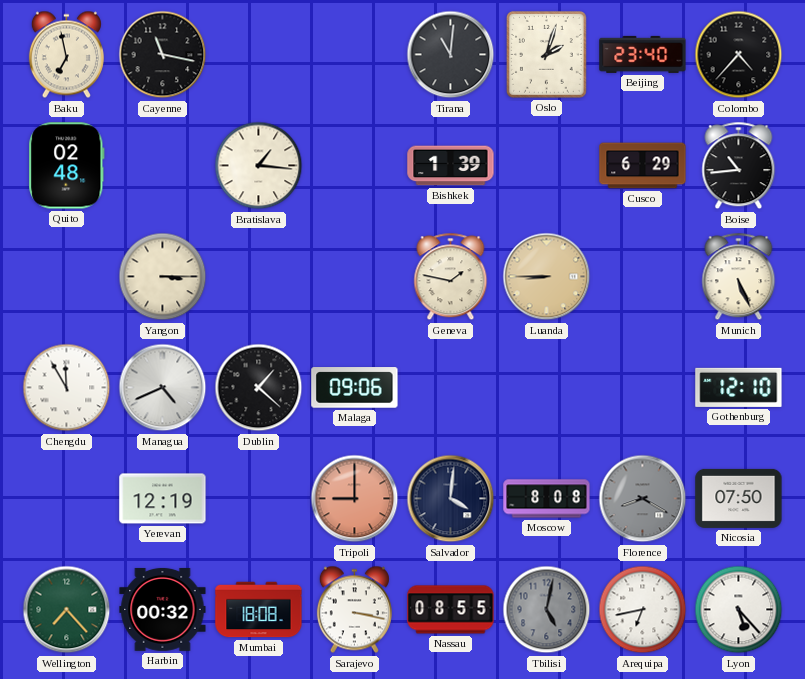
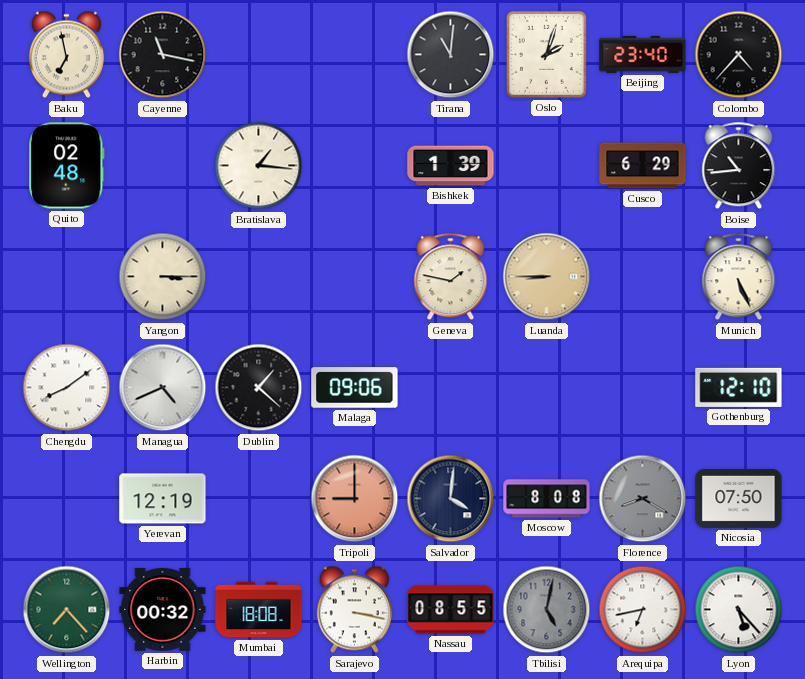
Chengdu: 11:55 -> 8:09 (67, 388)
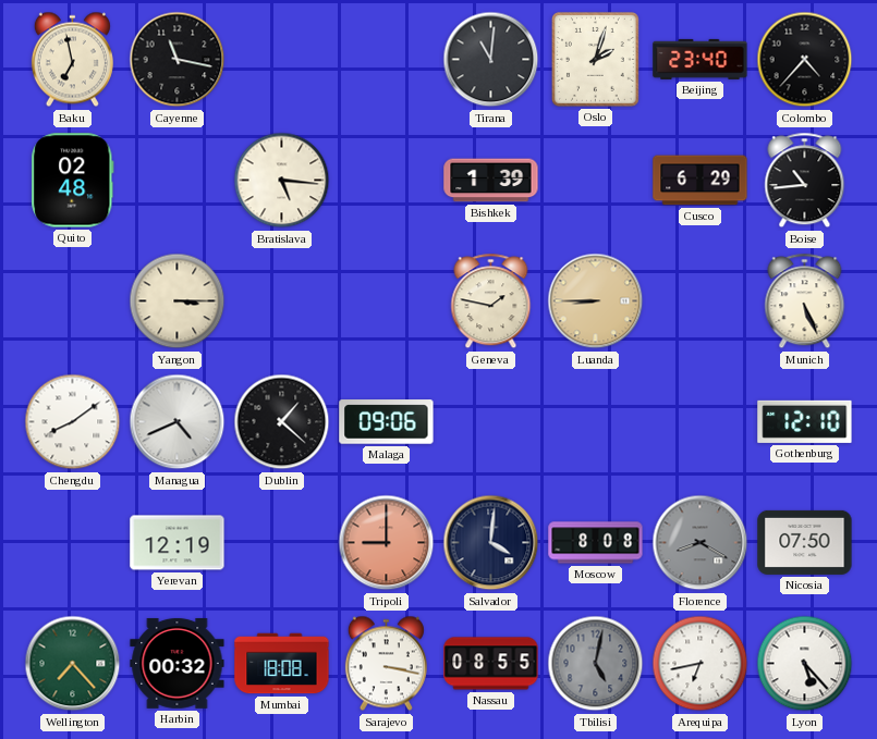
Bratislava: 1:16 -> 5:16 (282, 181)
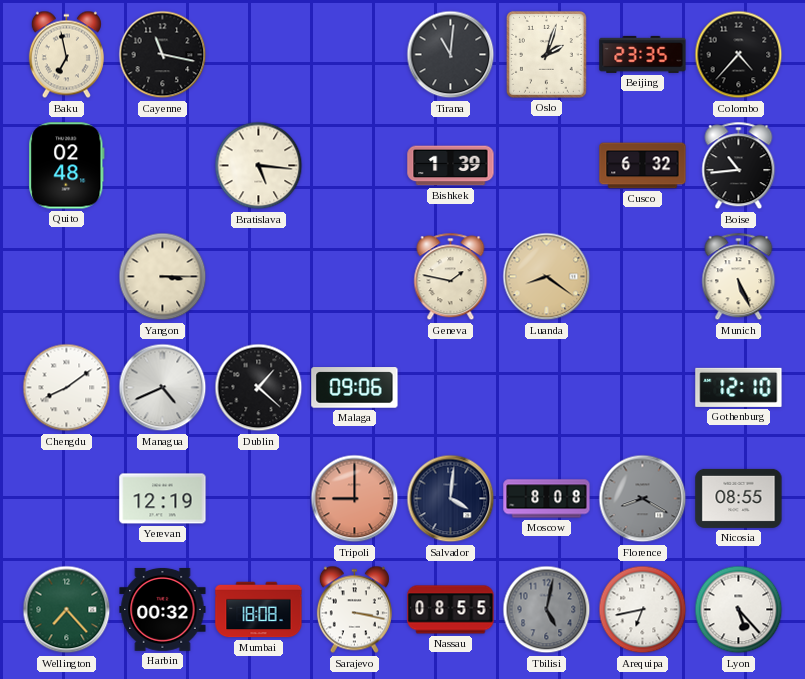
Beijing: 23:40 -> 23:35 (643, 54)
Cusco: 6:29 -> 6:32 (643, 166)
Luanda: 8:45 -> 8:21 (547, 277)
Nicosia: 07:50 -> 08:55 (739, 498)
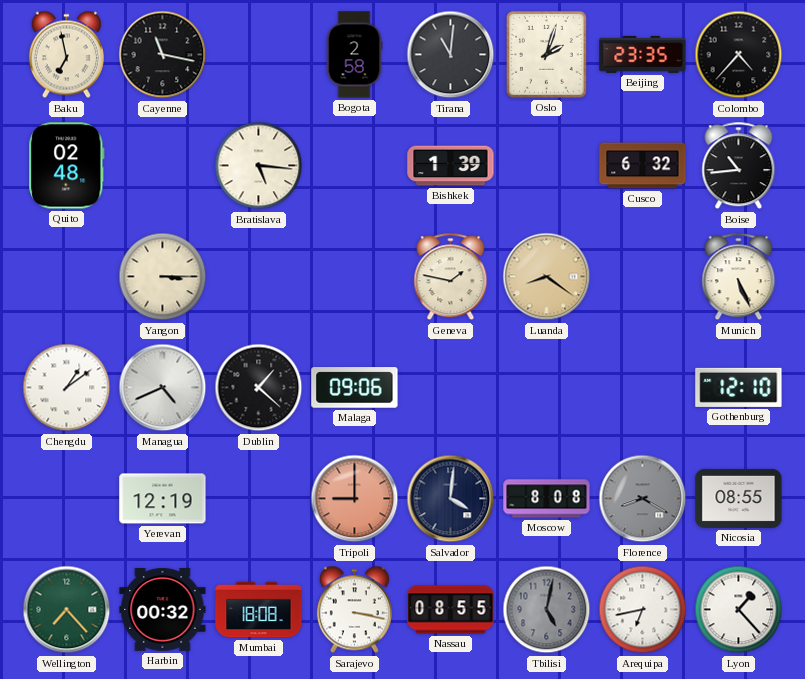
Bogota: none -> 2:58 (354, 55)
Chengdu: 8:09 -> 1:09 (67, 388)
Lyon: 5:23 -> 1:23 (739, 610)
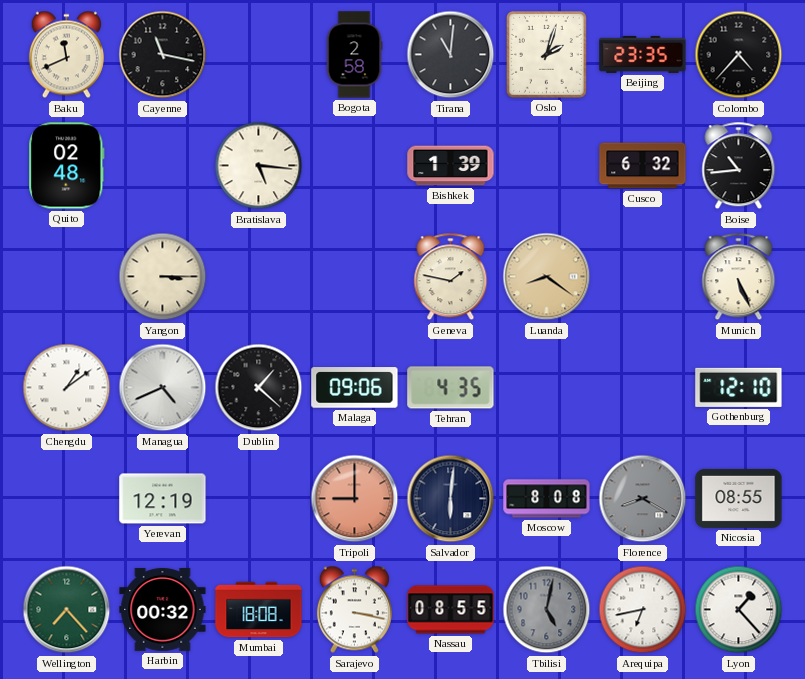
Baku: 6:58 -> 11:41 (66, 55)
Tehran: none -> 4:35 (451, 388)
Salvador: 4:01 -> 6:01 (451, 499)
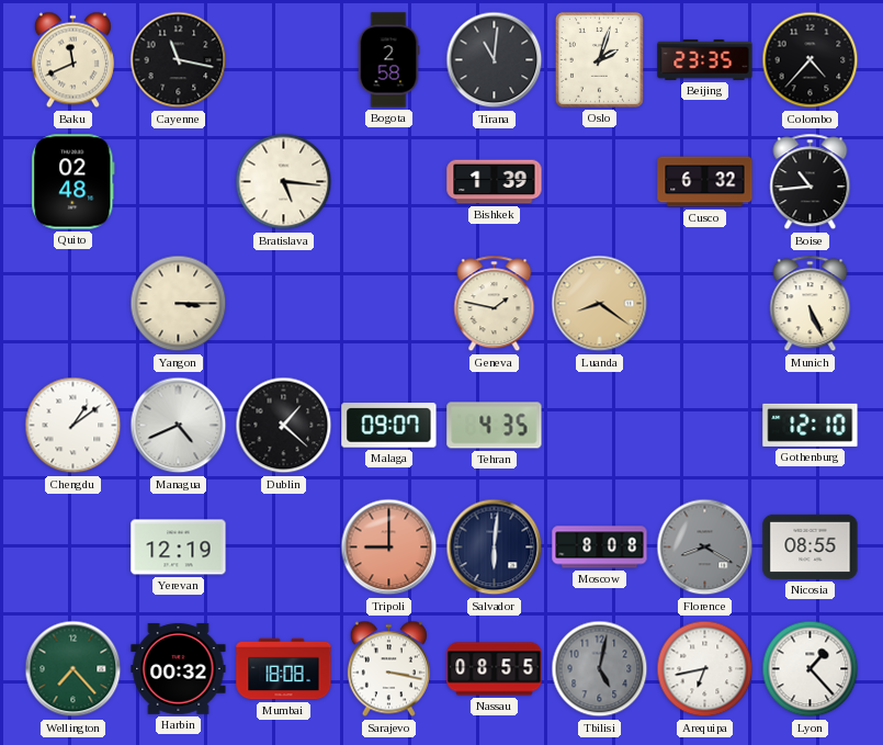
Malaga: 09:06 -> 09:07 (389, 426)
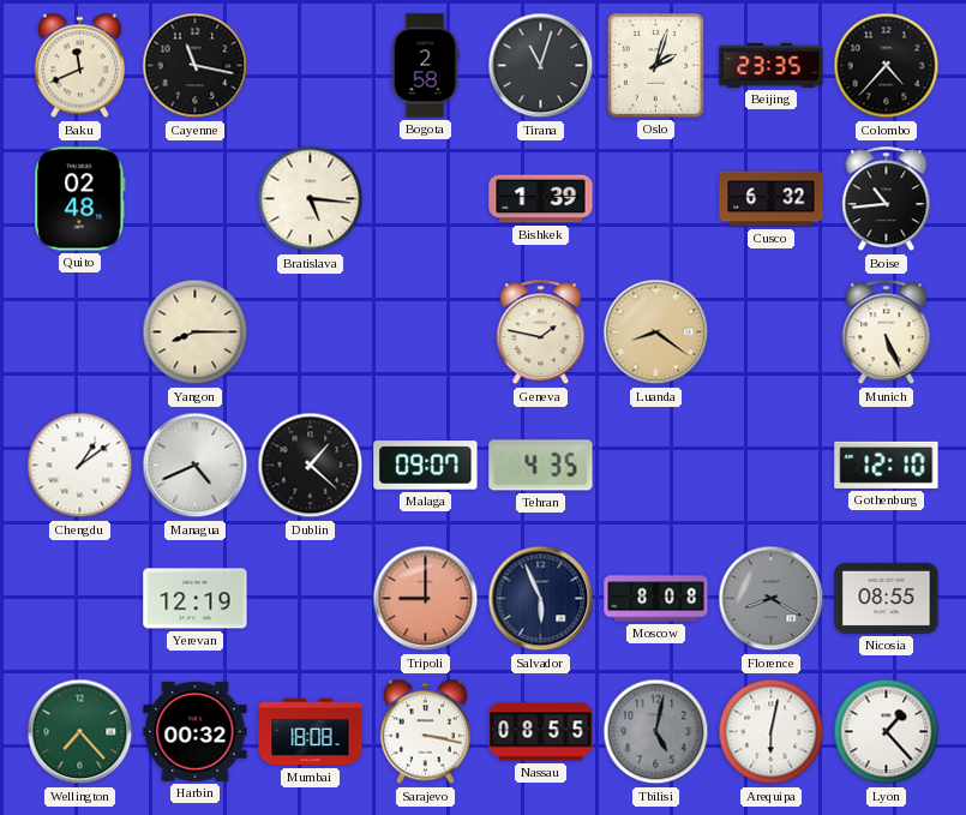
Tirana: 11:01 -> 11:03 (541, 66)
Yangon: 3:15 -> 8:15 (196, 332)
Salvador: 6:01 -> 5:56 (541, 599)
Arequipa: 6:43 -> 6:02 (772, 732)
